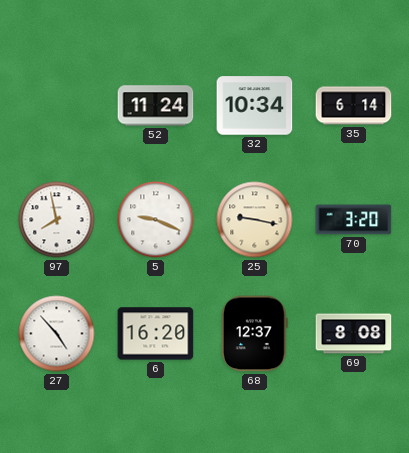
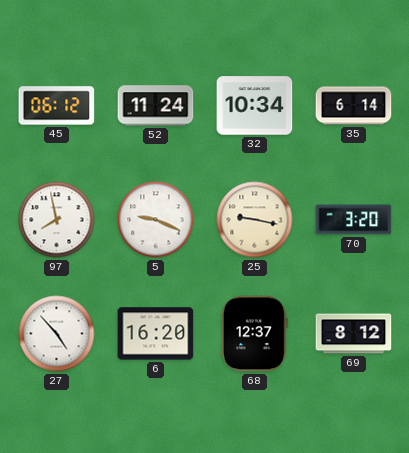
45: none -> 06:12 (57, 106)
69: 8:08 -> 8:12 (354, 334)
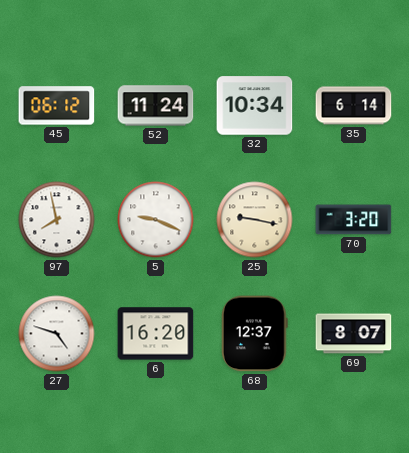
27: 4:53 -> 4:48 (57, 334)
69: 8:12 -> 8:07 (354, 334)
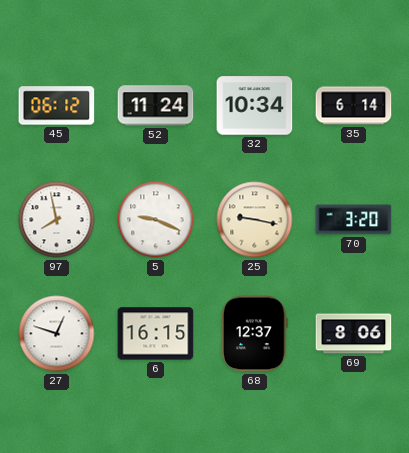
27: 4:48 -> 12:48 (57, 334)
6: 16:20 -> 16:15 (156, 334)
69: 8:07 -> 8:06 (354, 334)
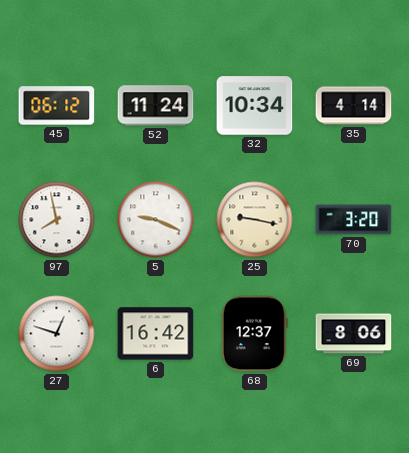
35: 6:14 -> 4:14 (354, 106)
6: 16:15 -> 16:42 (156, 334)
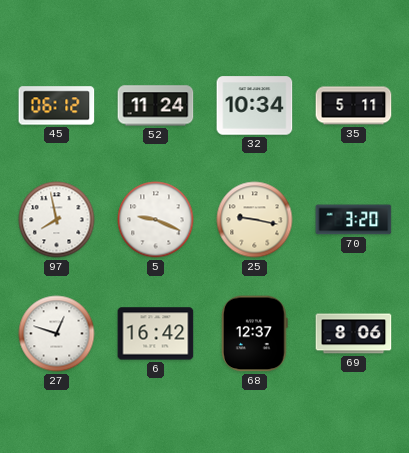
35: 4:14 -> 5:11 (354, 106)
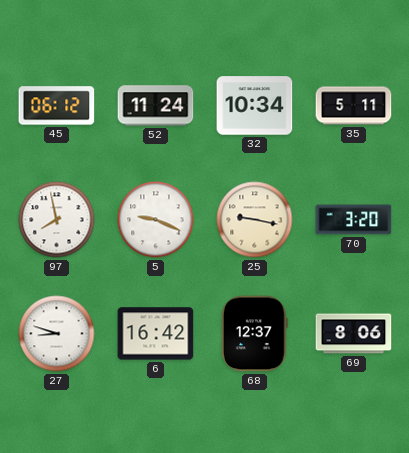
27: 12:48 -> 8:48 (57, 334)
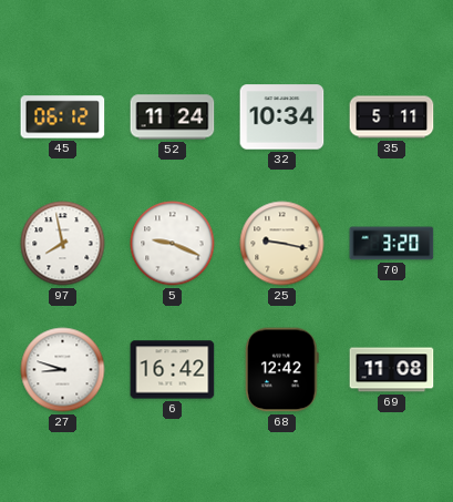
68: 12:37 -> 12:42 (281, 370)
69: 8:06 -> 11:08 (392, 370)
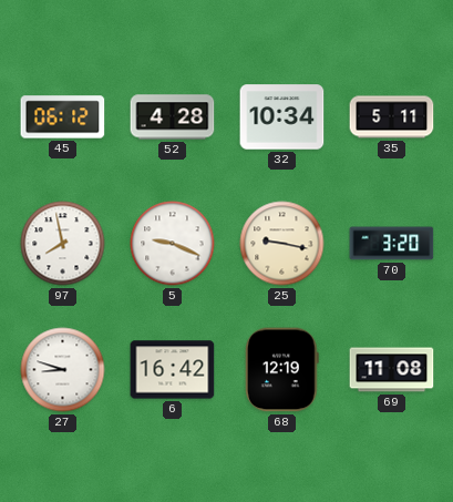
52: 11:24 -> 4:28 (173, 117)
68: 12:42 -> 12:19 (281, 370)
